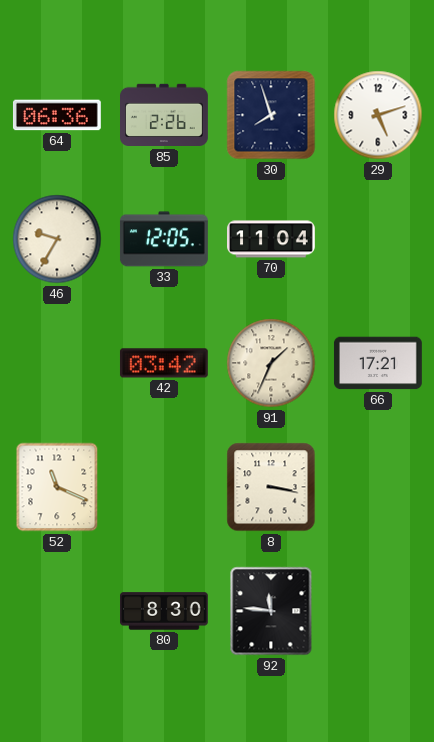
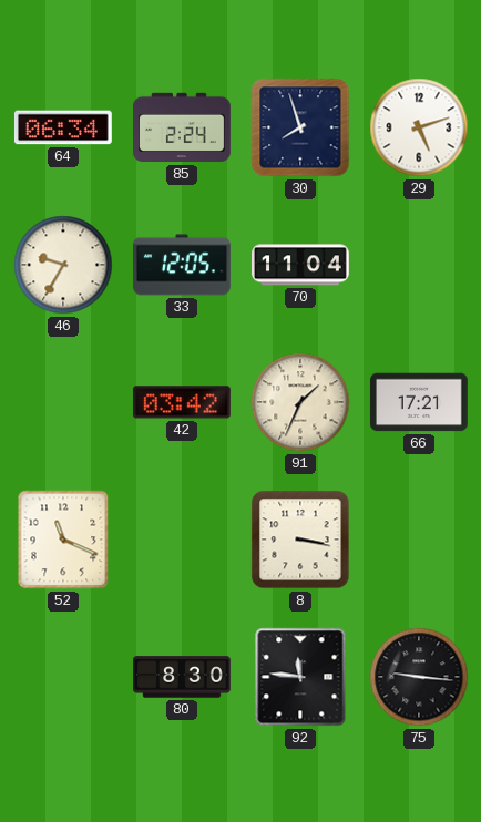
64: 06:36 -> 06:34 (63, 127)
85: 2:26 -> 2:24 (183, 127)
75: none -> 9:16 (419, 677)
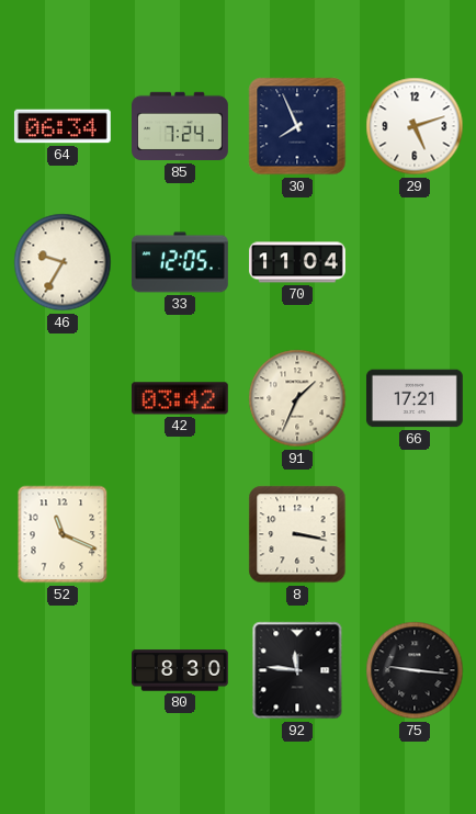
85: 2:24 -> 7:24 (181, 126)
30: 7:57 -> 7:56 (297, 126)
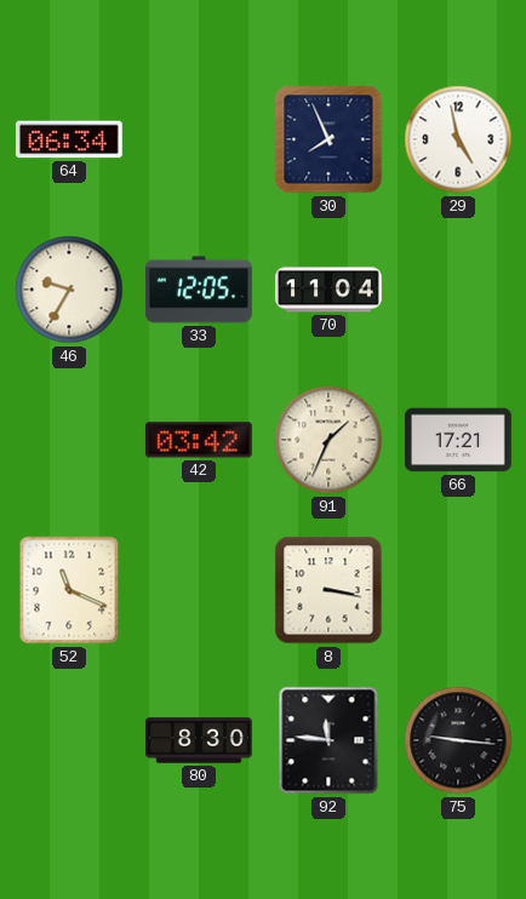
85: 7:24 -> none (181, 126)
29: 5:12 -> 4:58 (458, 139)
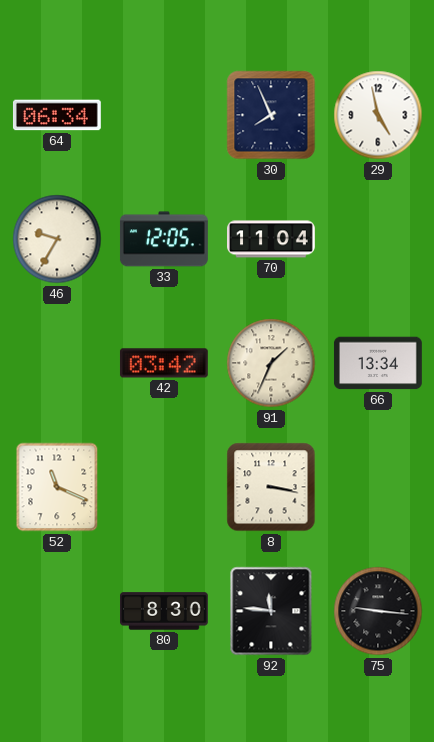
66: 17:21 -> 13:34 (378, 363)
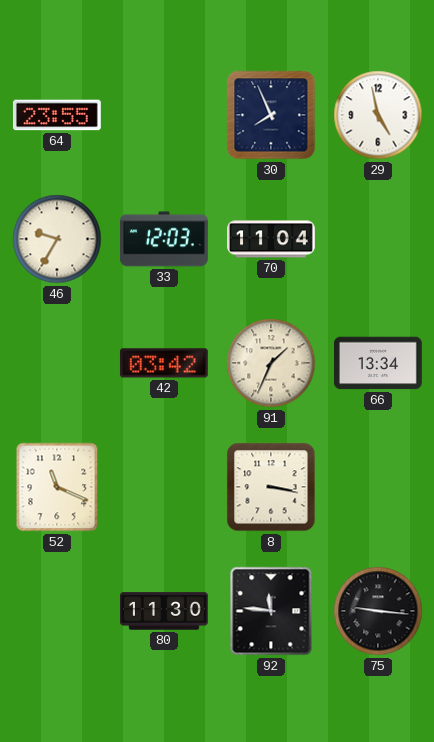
64: 06:34 -> 23:55 (57, 115)
33: 12:05 -> 12:03 (164, 239)
80: 8:30 -> 11:30 (165, 611)
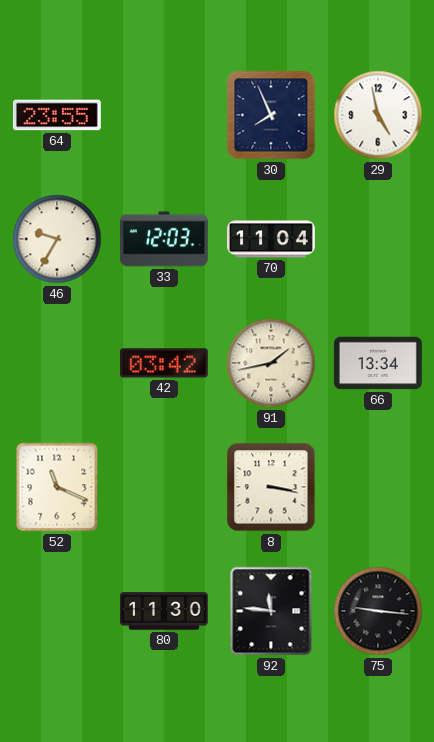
91: 1:34 -> 1:43 (271, 363)
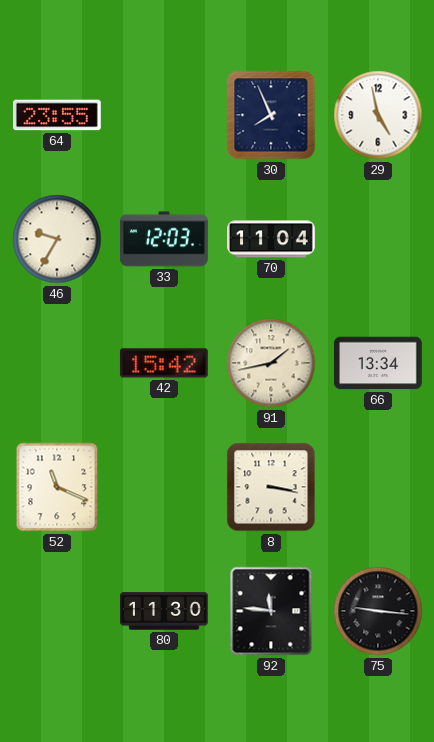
42: 03:42 -> 15:42 (164, 363)
